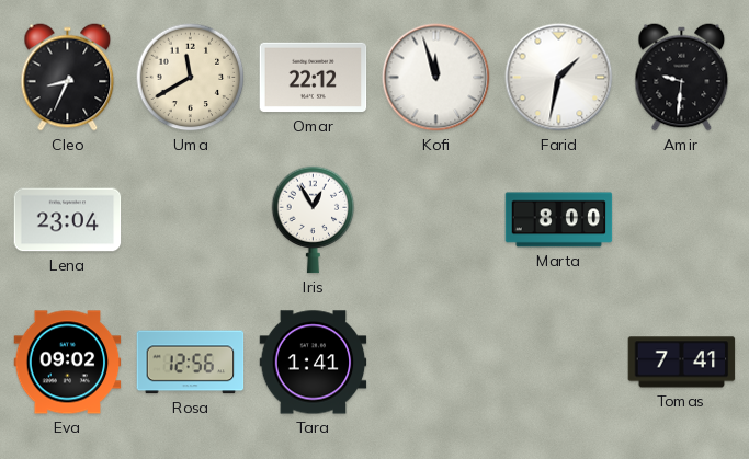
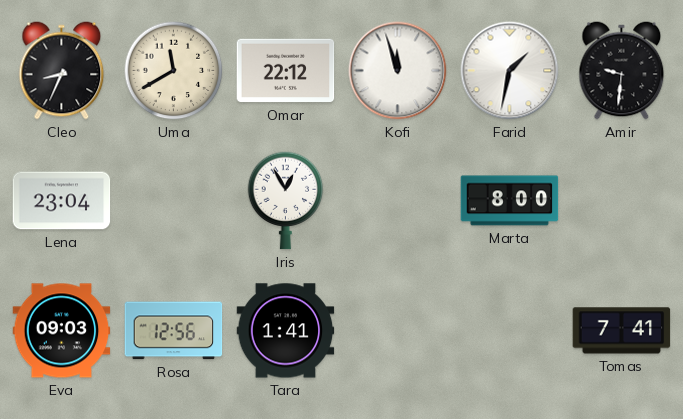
Eva: 09:02 -> 09:03 (62, 331)
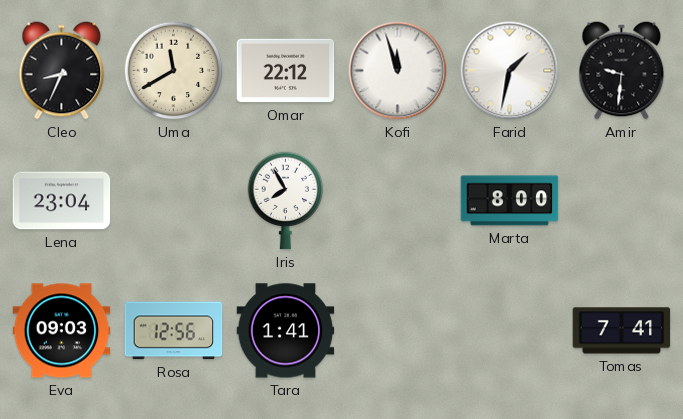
Iris: 12:55 -> 7:55 (286, 201)
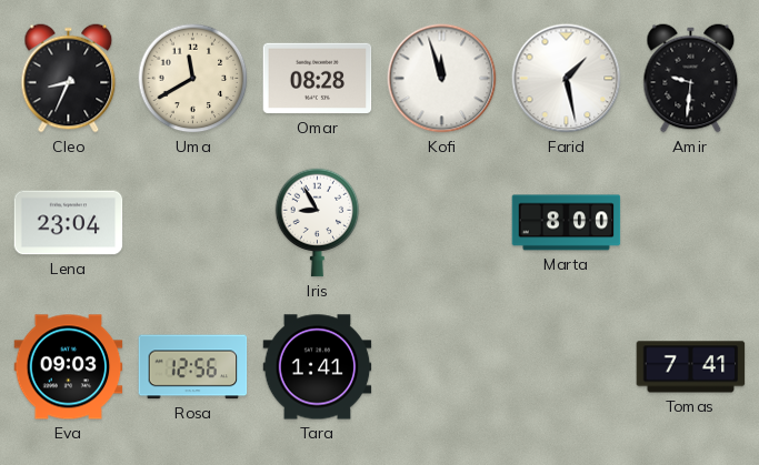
Omar: 22:12 -> 08:28 (318, 79)
Farid: 1:32 -> 1:28 (567, 79)
Iris: 7:55 -> 8:55 (318, 223)
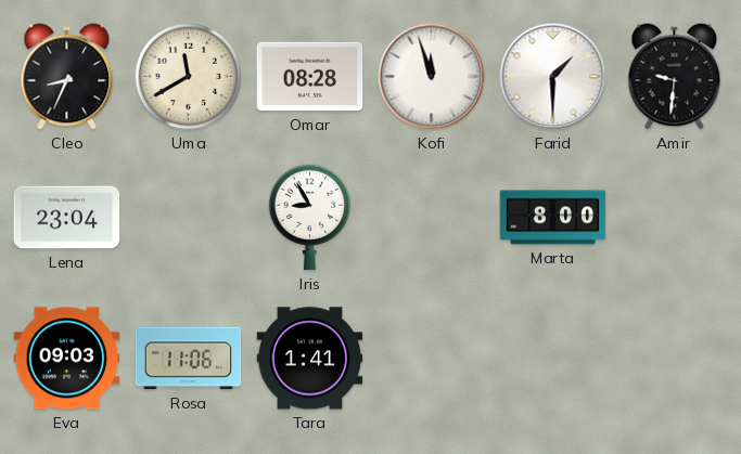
Farid: 1:28 -> 1:30 (553, 77)
Rosa: 12:56 -> 11:06 (189, 359)
Tomas: 7:41 -> none (691, 367)
